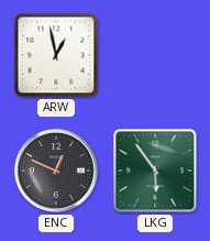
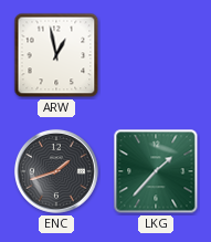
ENC: 12:49 -> 1:42 (56, 171)
LKG: 5:54 -> 1:37 (156, 171)
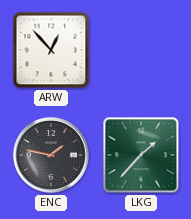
ARW: 12:58 -> 12:53 (51, 50)
ENC: 1:42 -> 1:47 (51, 155)
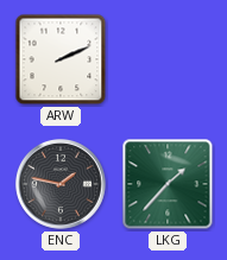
ARW: 12:53 -> 2:11 (61, 59)
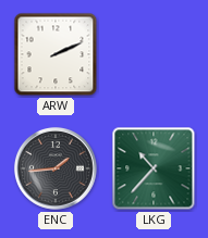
ENC: 1:47 -> 1:44 (56, 168)
LKG: 1:37 -> 10:37 (154, 168)
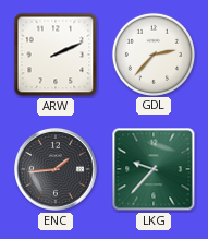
GDL: none -> 2:37 (152, 53)
LKG: 10:37 -> 9:37 (154, 169)
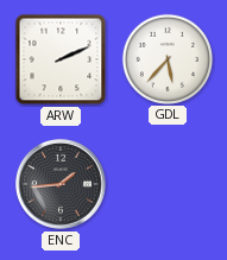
GDL: 2:37 -> 5:37 (166, 58)
LKG: 9:37 -> none (154, 169)
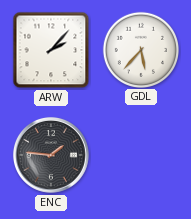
ARW: 2:11 -> 2:07 (51, 50)
ENC: 1:44 -> 1:46 (51, 155)
